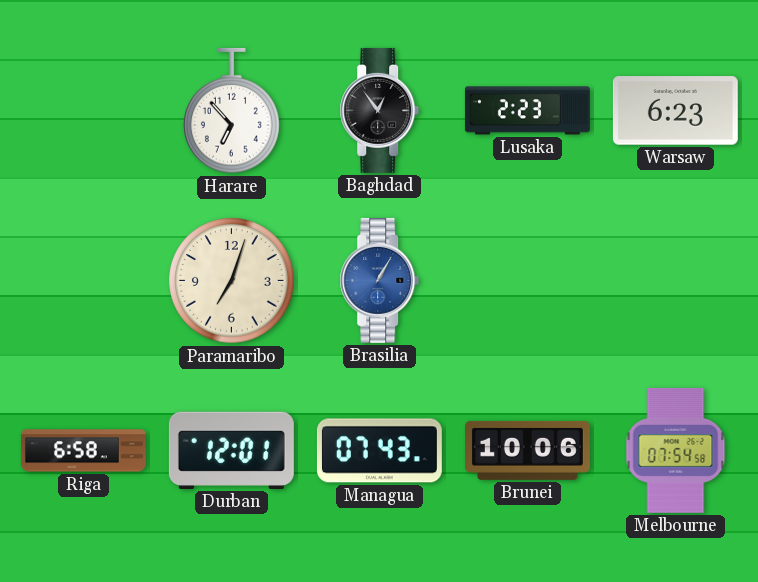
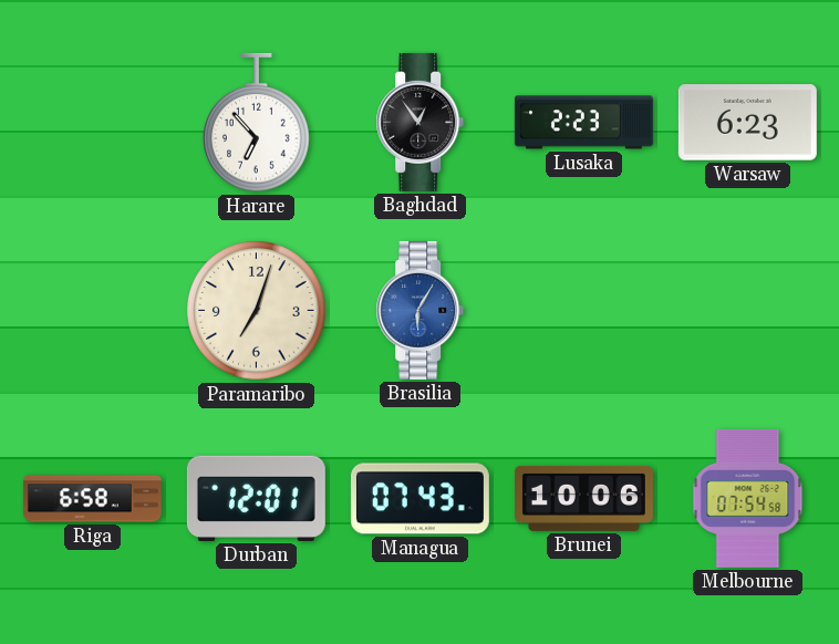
Brasilia: 1:05 -> 6:05 (421, 310)
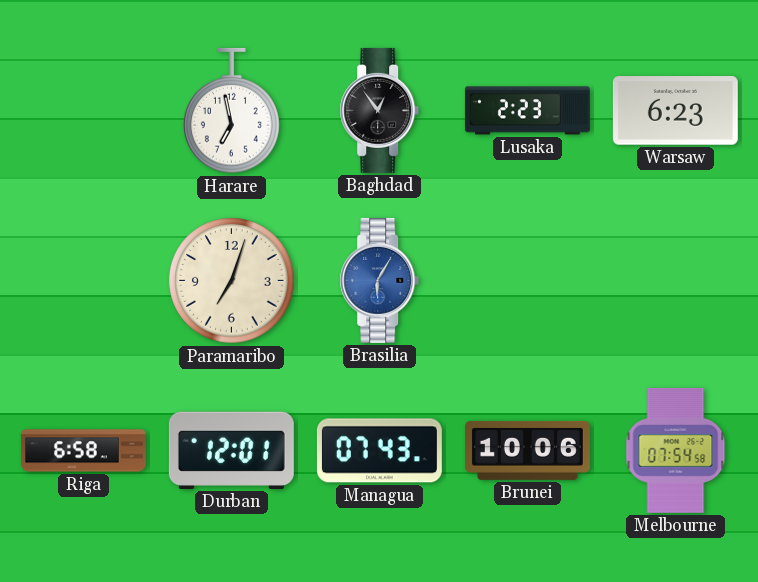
Harare: 6:53 -> 6:58 (232, 111)
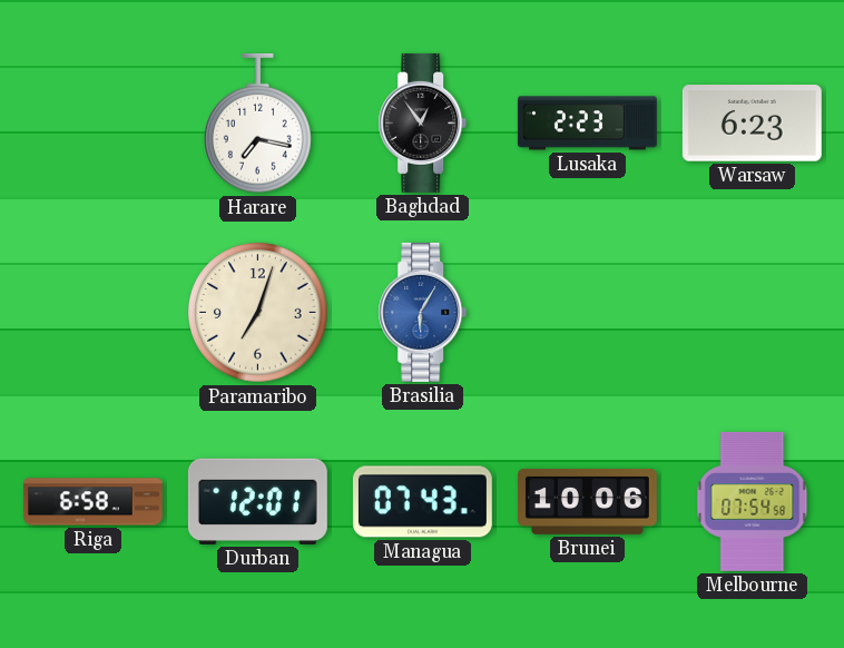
Harare: 6:58 -> 7:17 (258, 124)
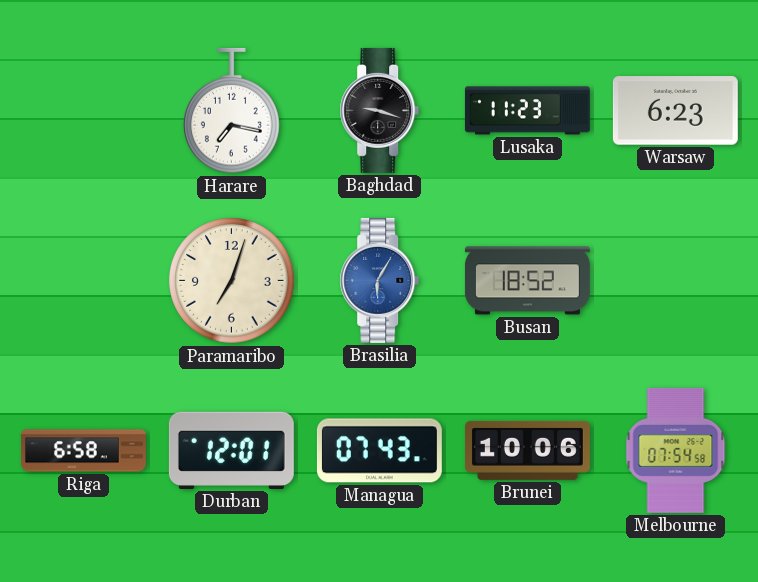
Baghdad: 12:54 -> 9:18 (380, 110)
Lusaka: 2:23 -> 11:23 (527, 111)
Busan: none -> 18:52 (527, 281)
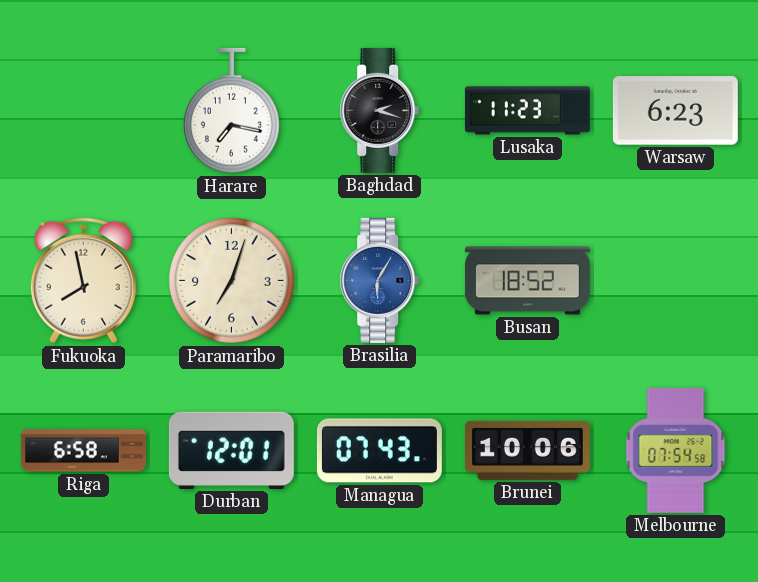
Baghdad: 9:18 -> 2:18 (380, 110)
Fukuoka: none -> 7:58 (83, 281)
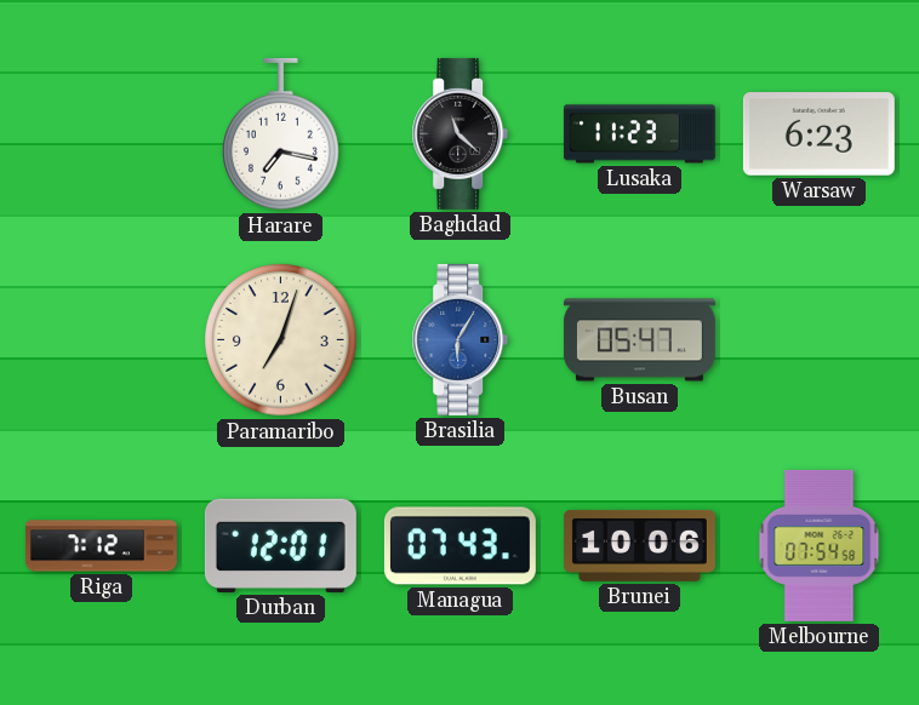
Baghdad: 2:18 -> 11:22 (461, 133)
Fukuoka: 7:58 -> none (83, 281)
Busan: 18:52 -> 05:47 (639, 340)
Riga: 6:58 -> 7:12 (101, 546)
